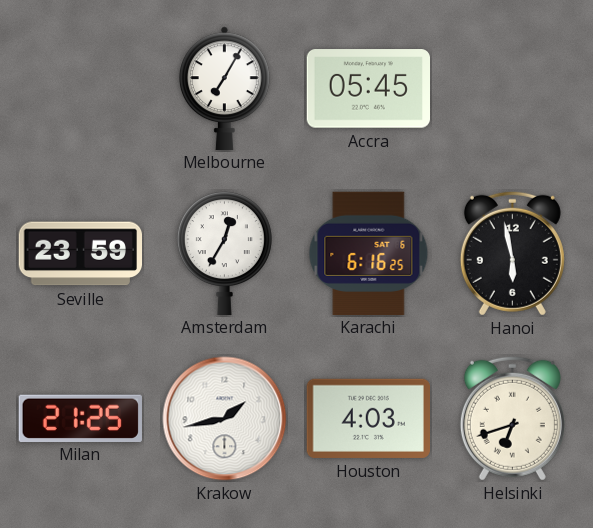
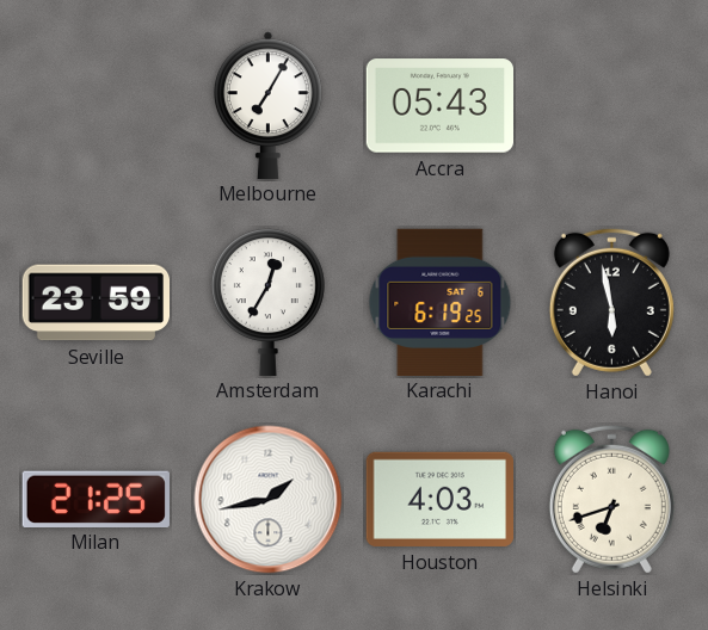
Accra: 05:45 -> 05:43 (439, 106)
Karachi: 6:16 -> 6:19 (441, 302)
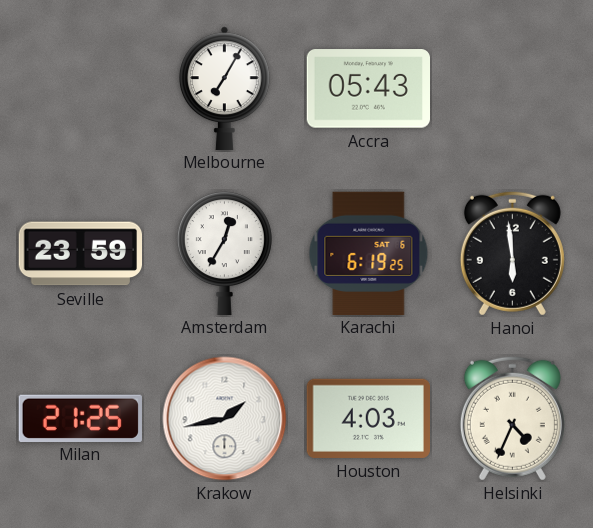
Hanoi: 5:58 -> 5:59 (512, 253)
Helsinki: 6:42 -> 4:34 (512, 418)
